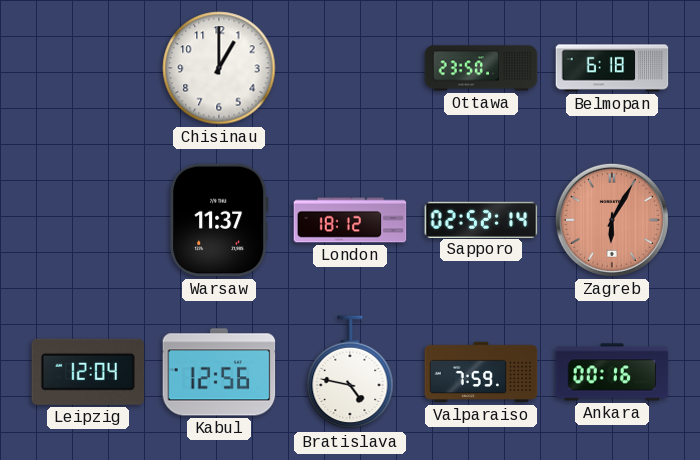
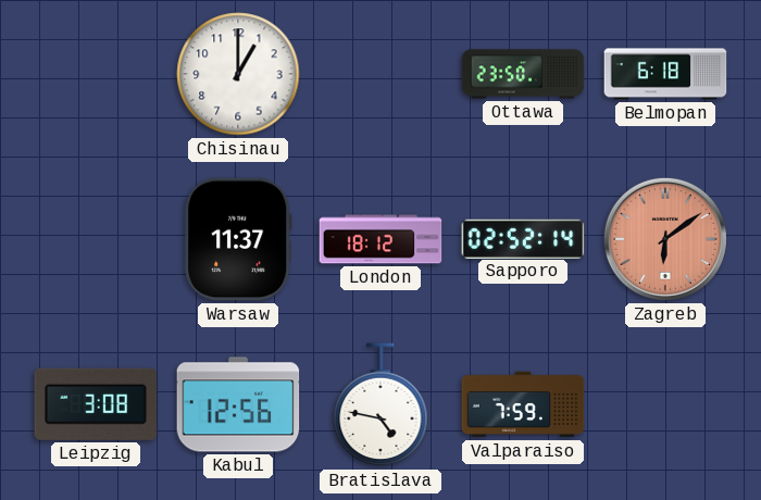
Zagreb: 6:05 -> 6:09 (665, 239)
Leipzig: 12:04 -> 3:08 (96, 404)
Ankara: 00:16 -> none (612, 372)
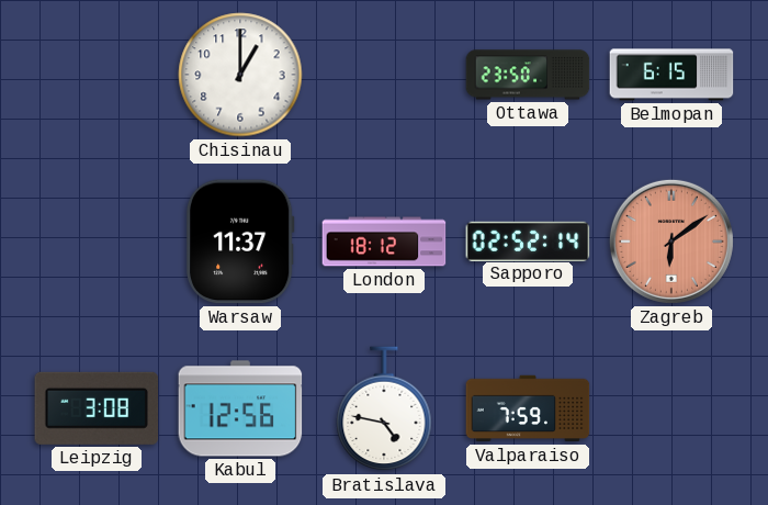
Belmopan: 6:18 -> 6:15 (671, 75)
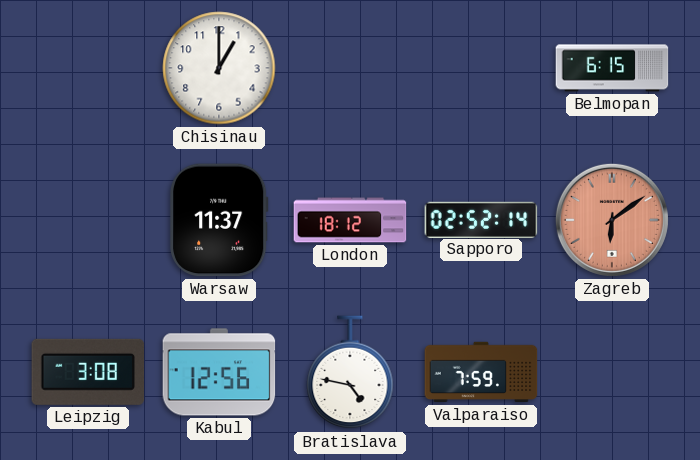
Ottawa: 23:50 -> none (528, 75)
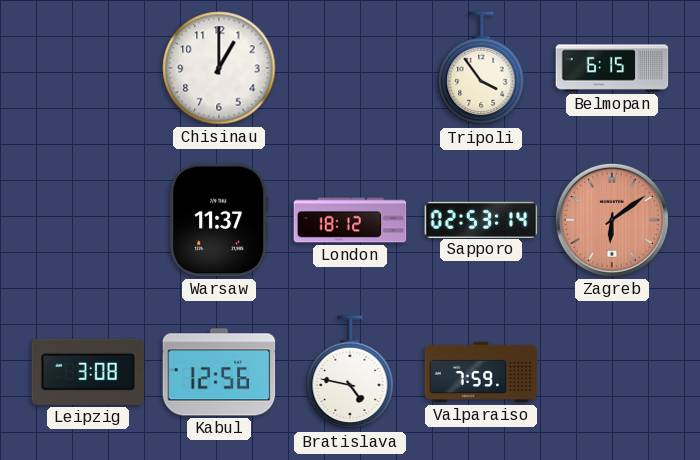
Tripoli: none -> 3:54 (481, 69)
Sapporo: 02:52 -> 02:53 (481, 219)
